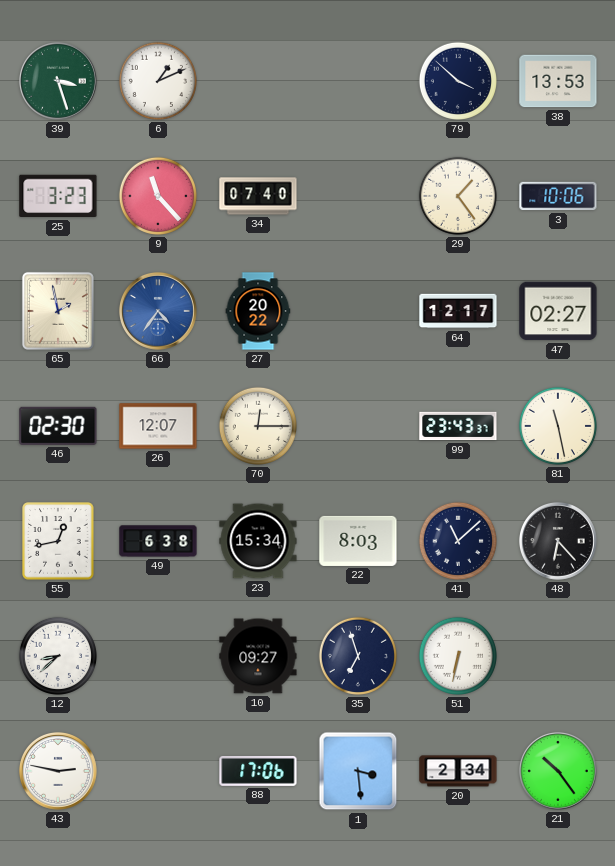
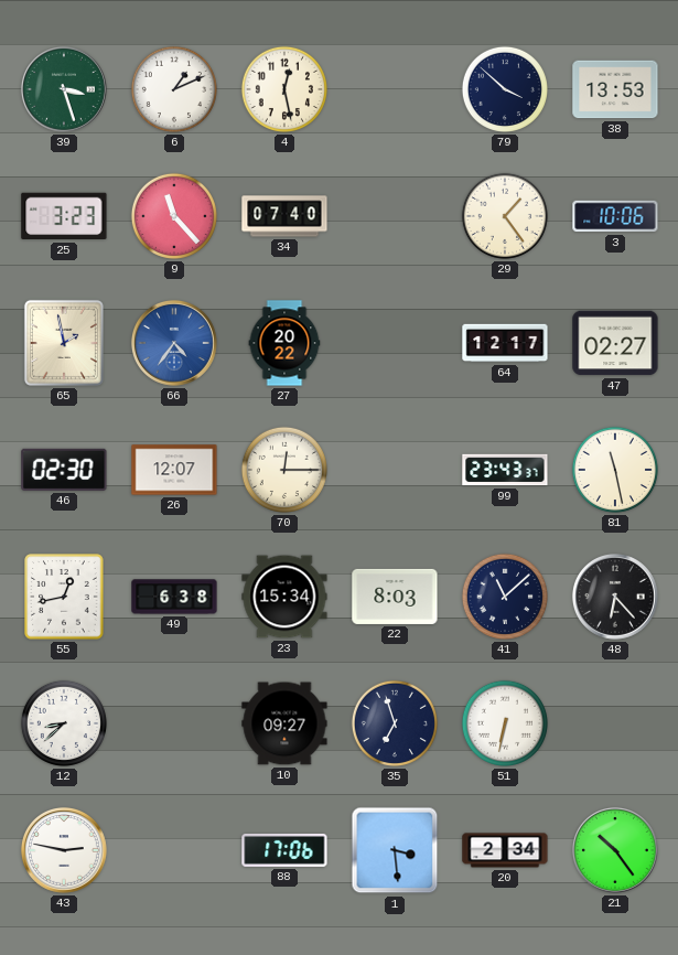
4: none -> 12:28 (284, 89)
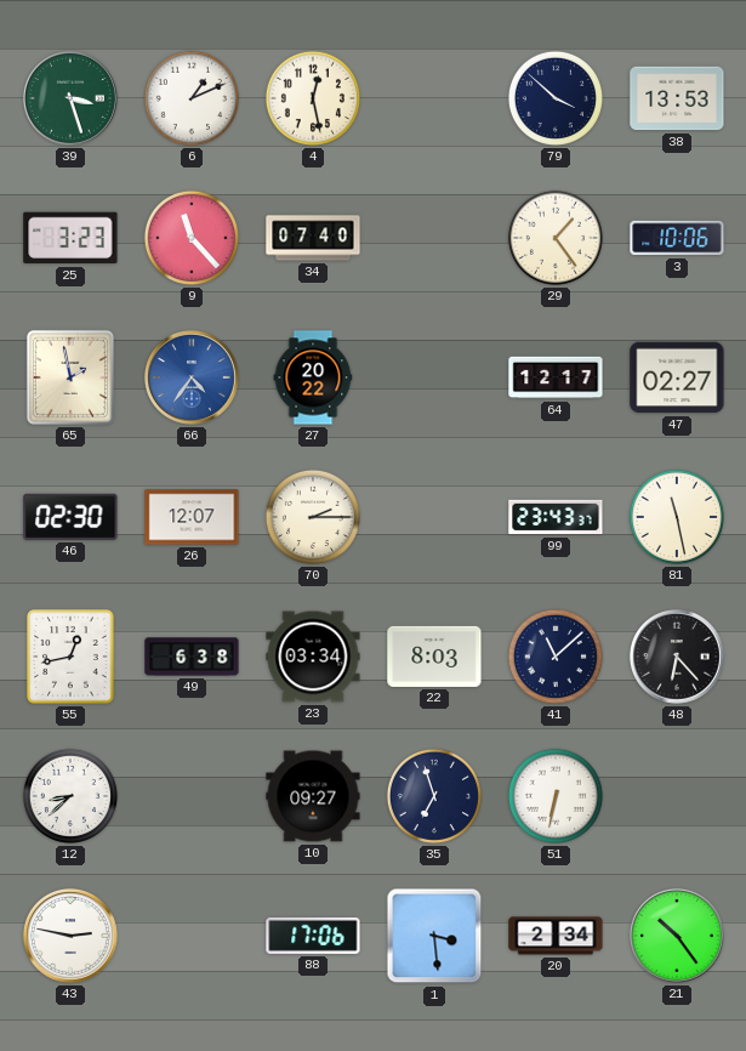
70: 12:15 -> 2:15 (313, 517)
23: 15:34 -> 03:34 (313, 657)
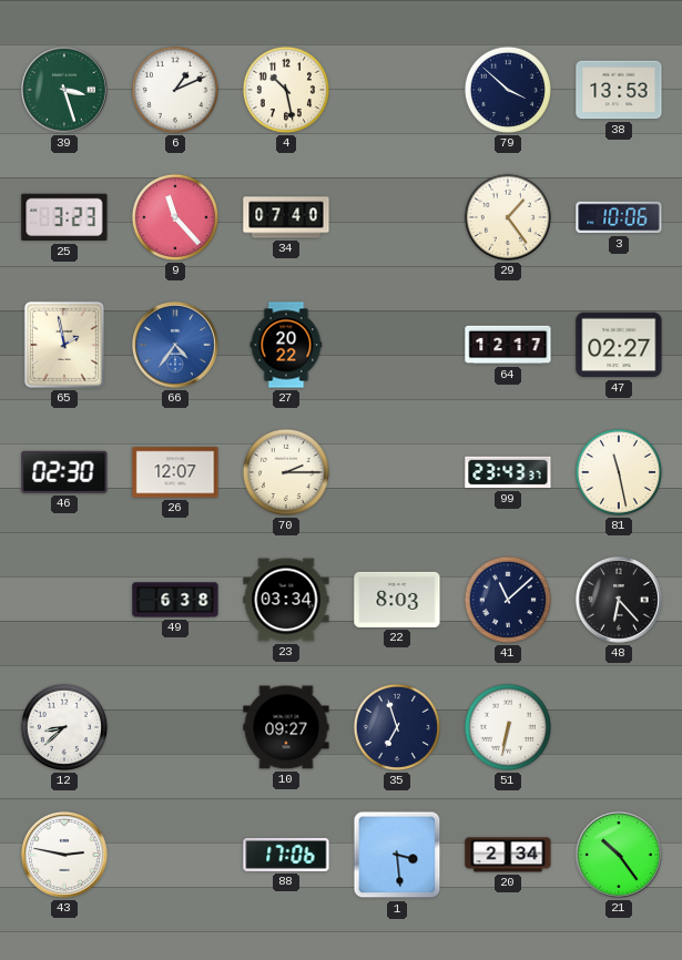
4: 12:28 -> 10:28 (286, 90)
55: 12:43 -> none (70, 657)
